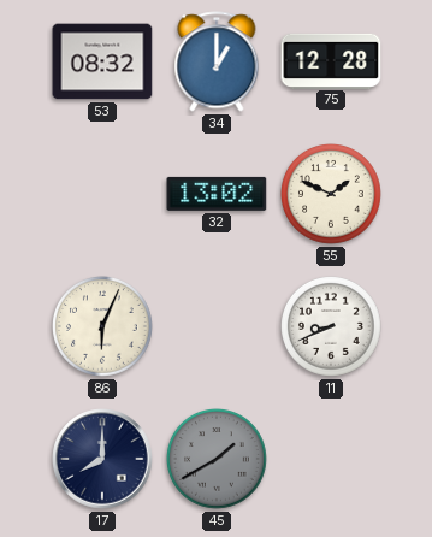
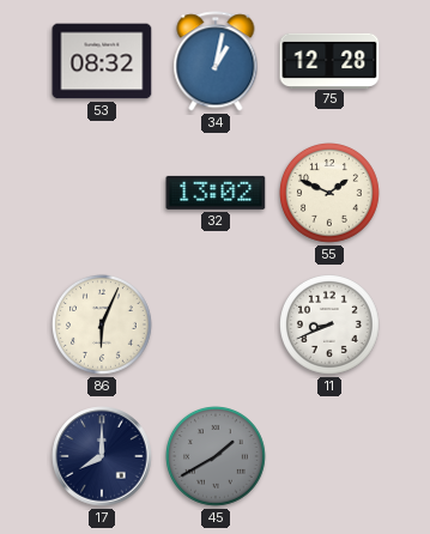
34: 1:00 -> 1:02 (216, 61)
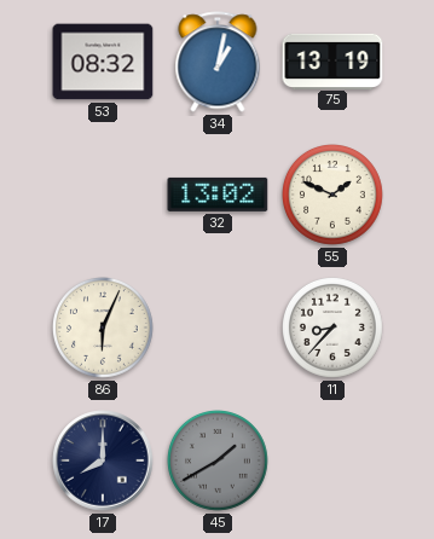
75: 12:28 -> 13:19 (332, 60)
11: 8:41 -> 8:37 (334, 329)
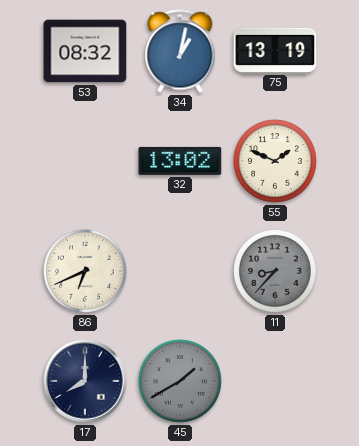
86: 6:04 -> 6:41 (86, 272)
11 dial: white -> grey (276, 272)
